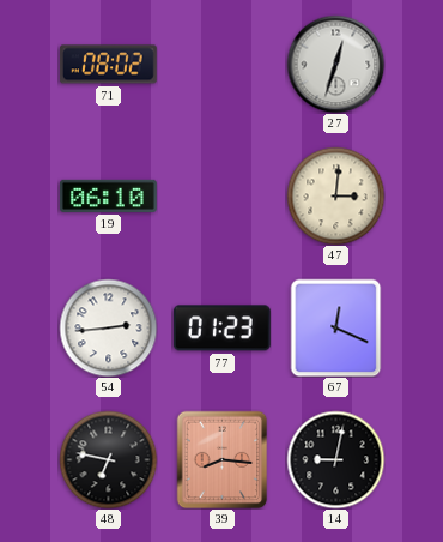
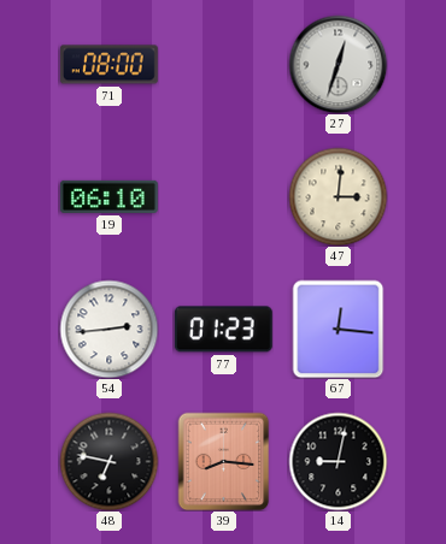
71: 08:02 -> 08:00 (108, 65)
67: 12:19 -> 12:16 (339, 329)
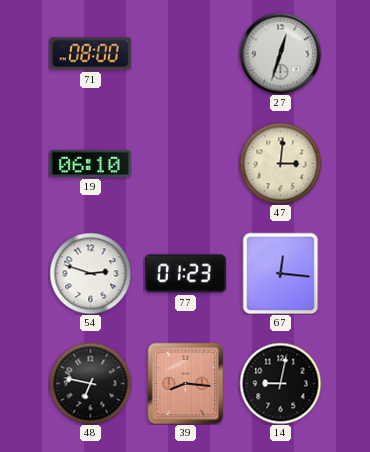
54: 2:44 -> 2:48 (90, 273)
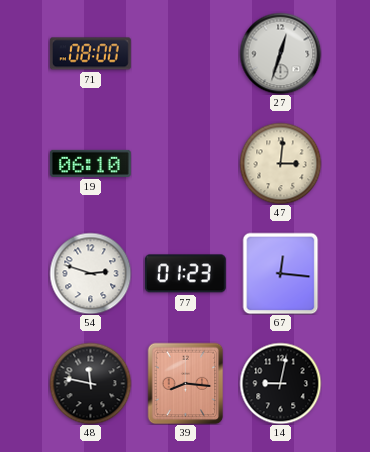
48: 6:47 -> 11:47 (90, 383)
